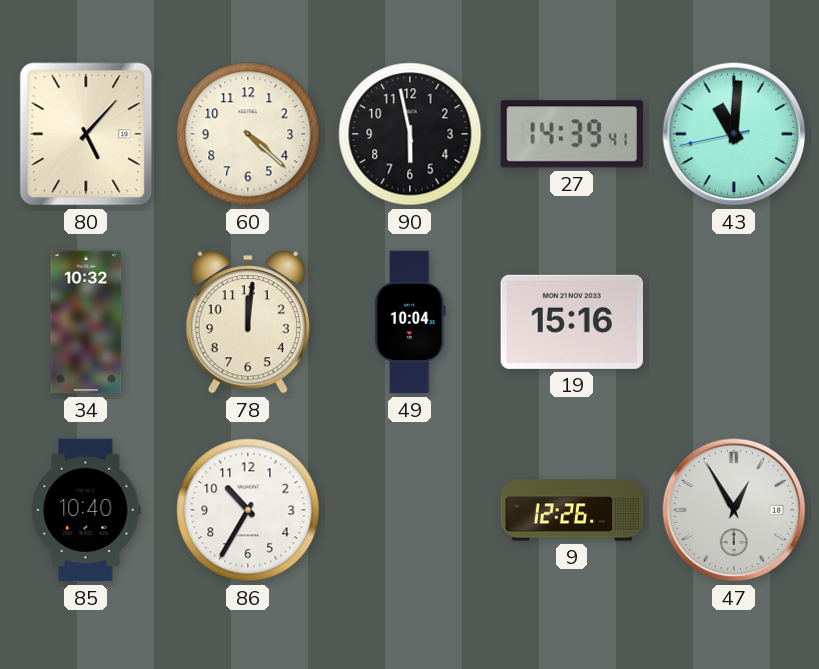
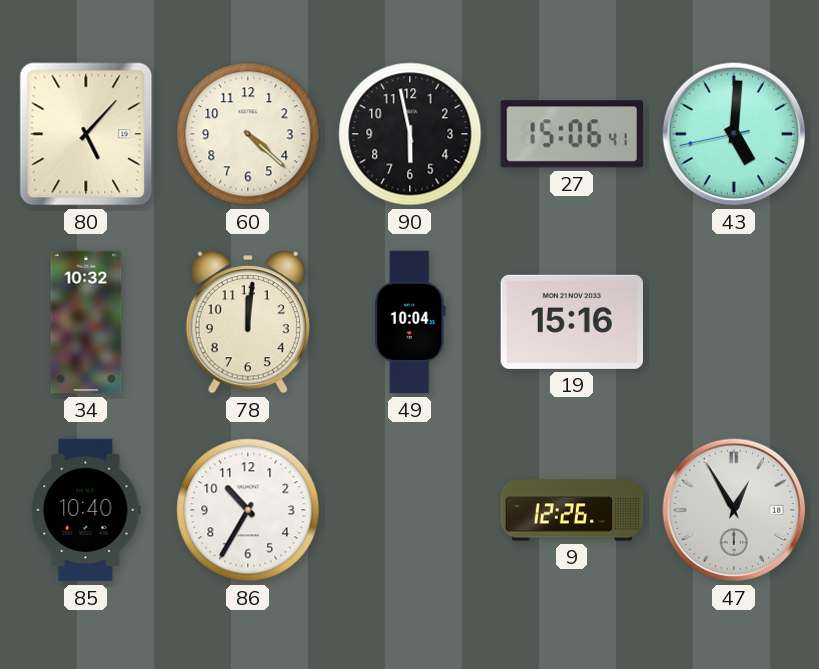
27: 14:39 -> 15:06 (572, 134)
43: 11:00 -> 5:00 (734, 134)
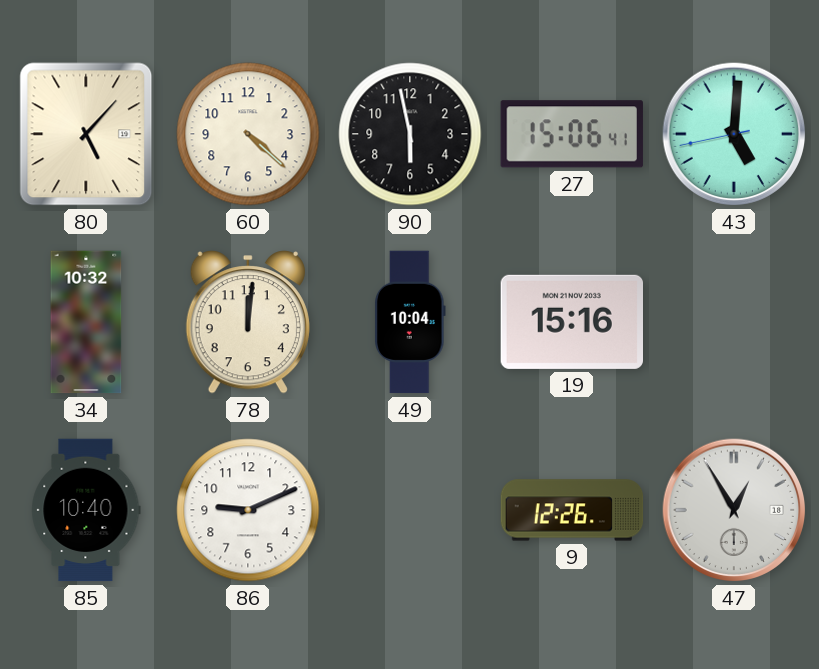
86: 10:35 -> 9:11 (248, 510)
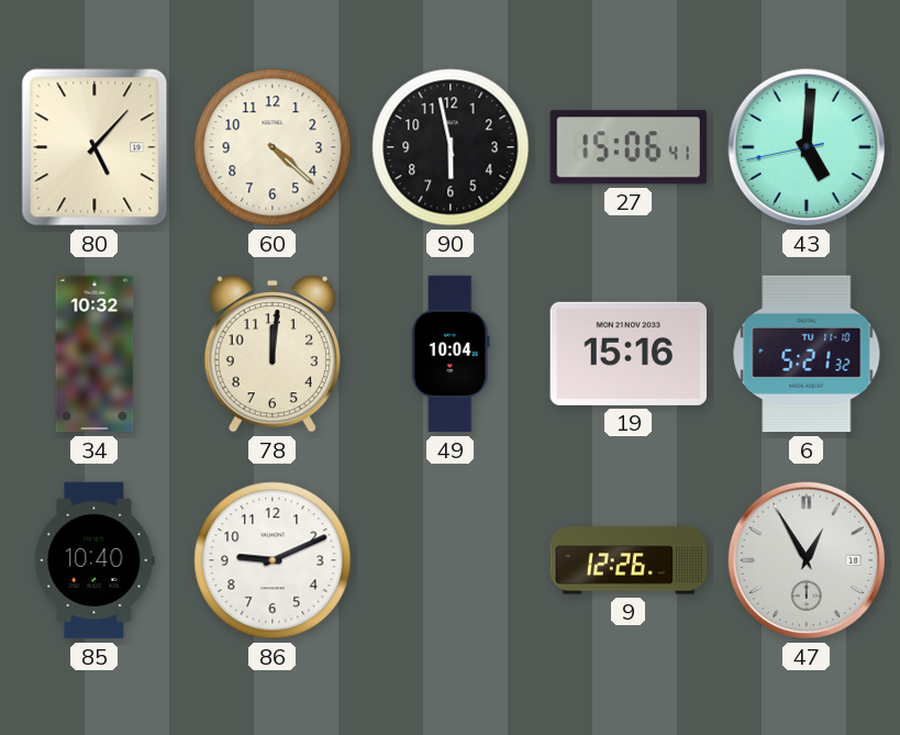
6: none -> 5:21 (807, 354)
